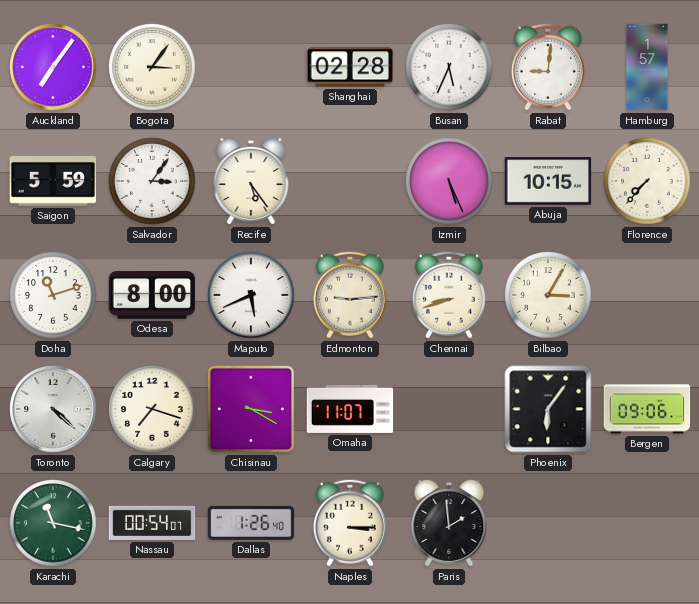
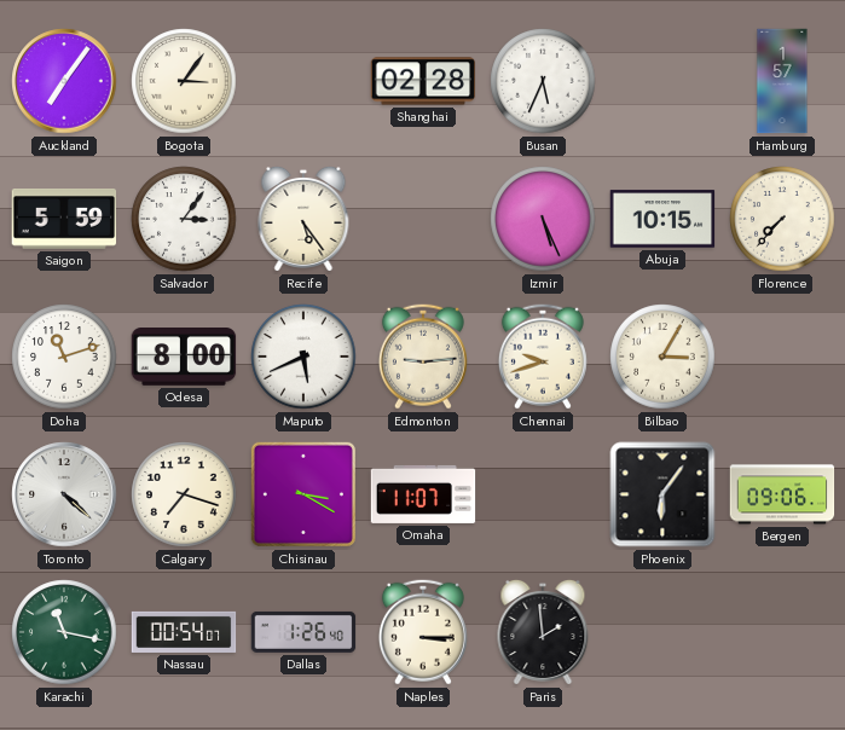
Rabat: 9:01 -> none (548, 67)
Chennai: 8:42 -> 9:42 (543, 357)
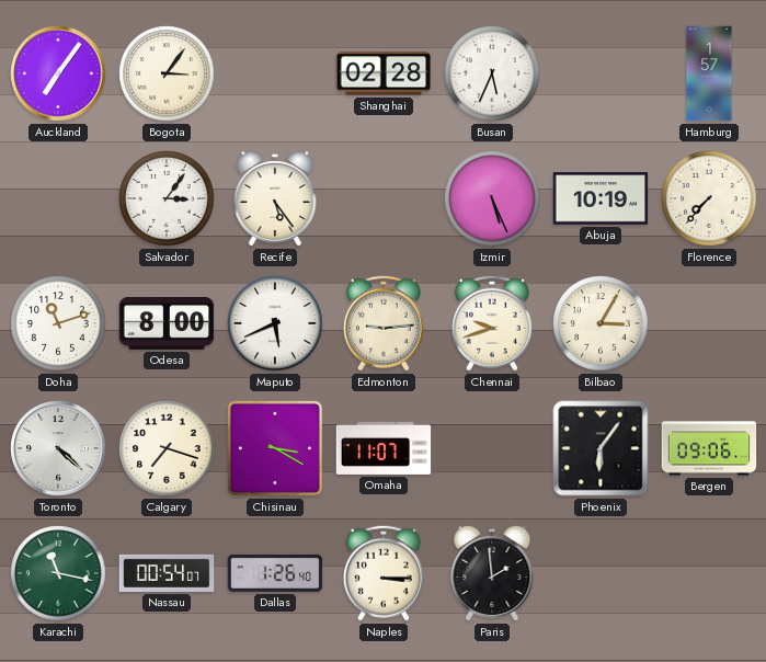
Saigon: 5:59 -> none (64, 220)
Abuja: 10:15 -> 10:19 (601, 198)
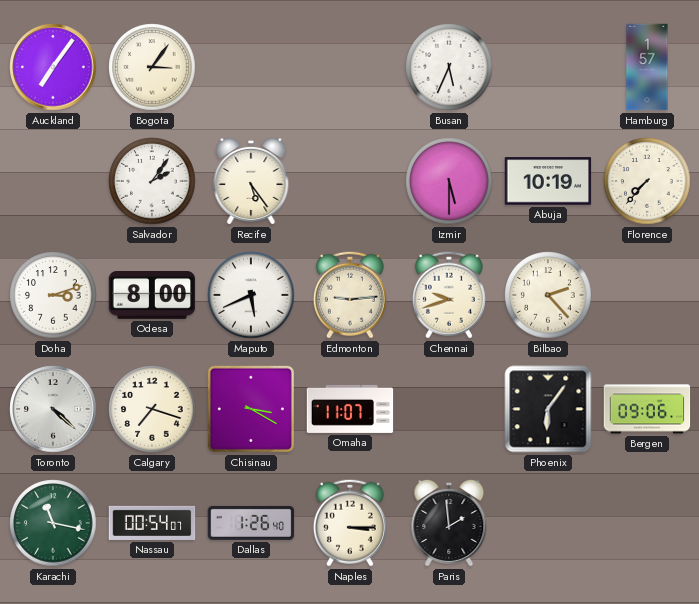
Shanghai: 02:28 -> none (384, 73)
Salvador: 3:06 -> 2:06 (152, 181)
Izmir: 5:26 -> 5:30 (449, 181)
Doha: 11:12 -> 3:12 (53, 295)
Bilbao: 3:05 -> 2:23 (548, 295)
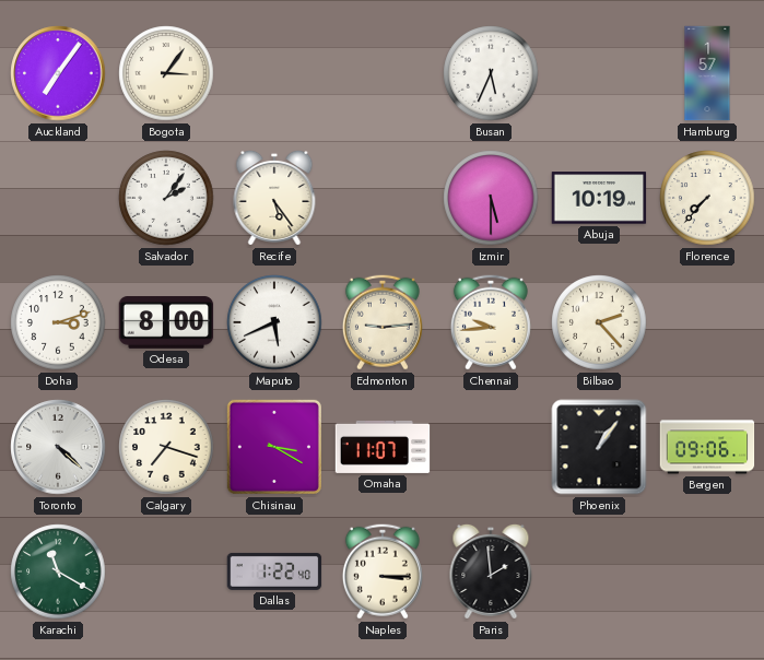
Chennai: 9:42 -> 9:44 (491, 322)
Phoenix: 6:06 -> 1:06 (599, 447)
Karachi: 11:17 -> 11:20 (58, 571)
Nassau: 00:54 -> none (152, 523)
Dallas: 1:26 -> 1:22 (274, 571)
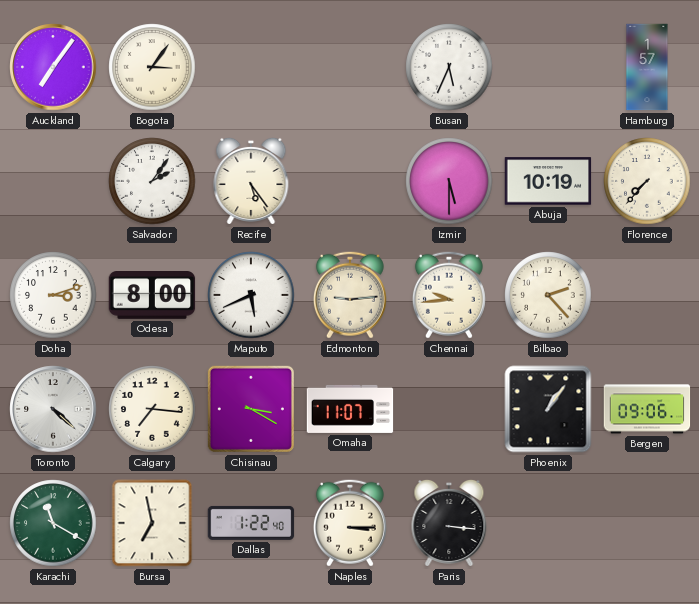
Calgary: 7:18 -> 7:16 (152, 409)
Bursa: none -> 6:58 (152, 523)
Paris: 1:59 -> 3:16 (449, 523)
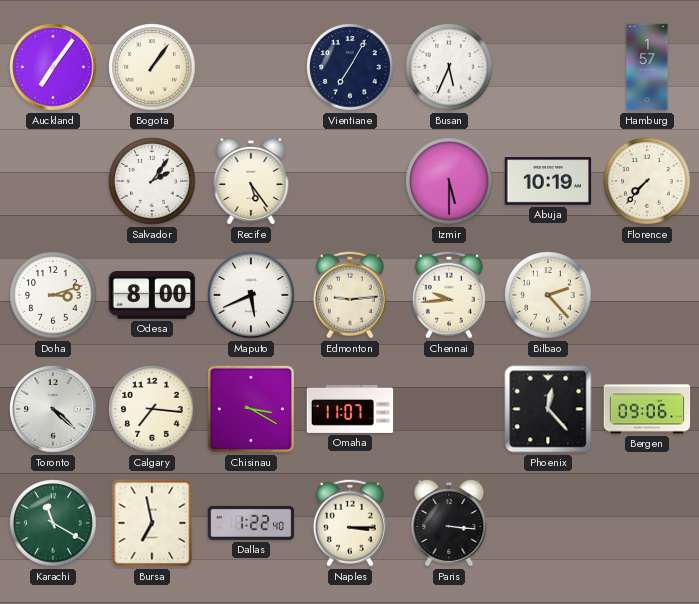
Bogota: 3:06 -> 1:06 (152, 67)
Vientiane: none -> 7:05 (350, 67)
Phoenix: 1:06 -> 12:23 (548, 409)
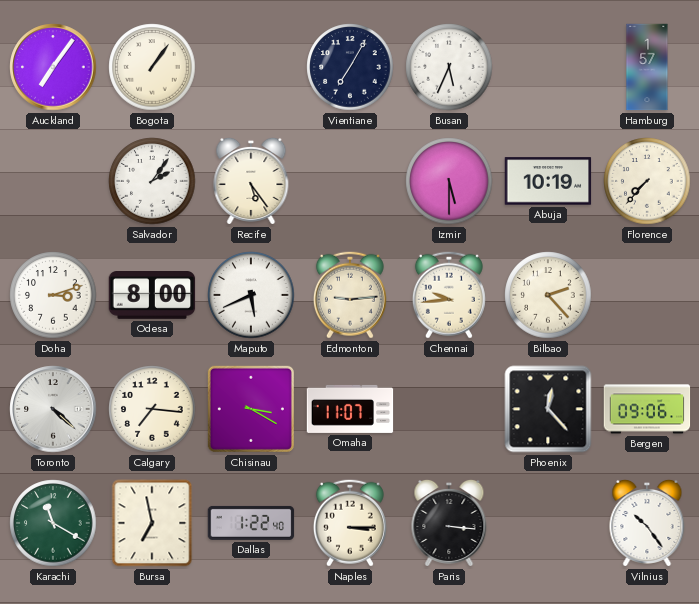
Vilnius: none -> 10:24 (647, 523)
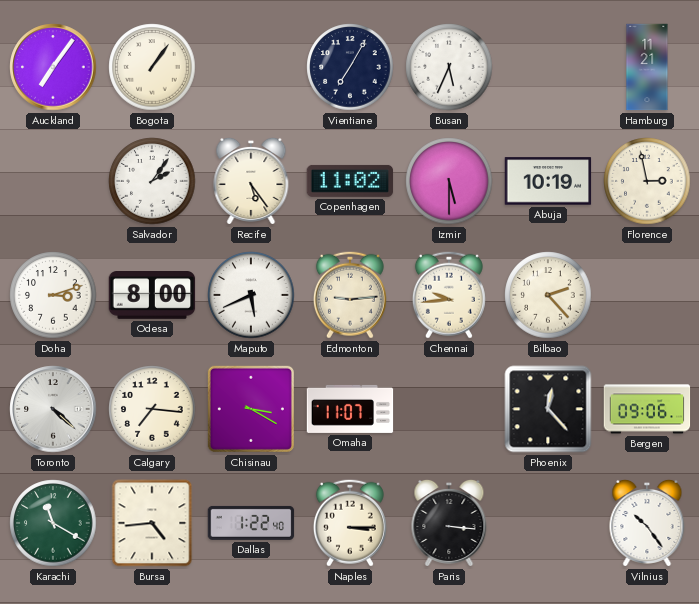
Hamburg: 1:57 -> 11:21 (647, 67)
Copenhagen: none -> 11:02 (350, 181)
Florence: 7:37 -> 2:58 (647, 181)
Bursa: 6:58 -> 4:44 (152, 523)
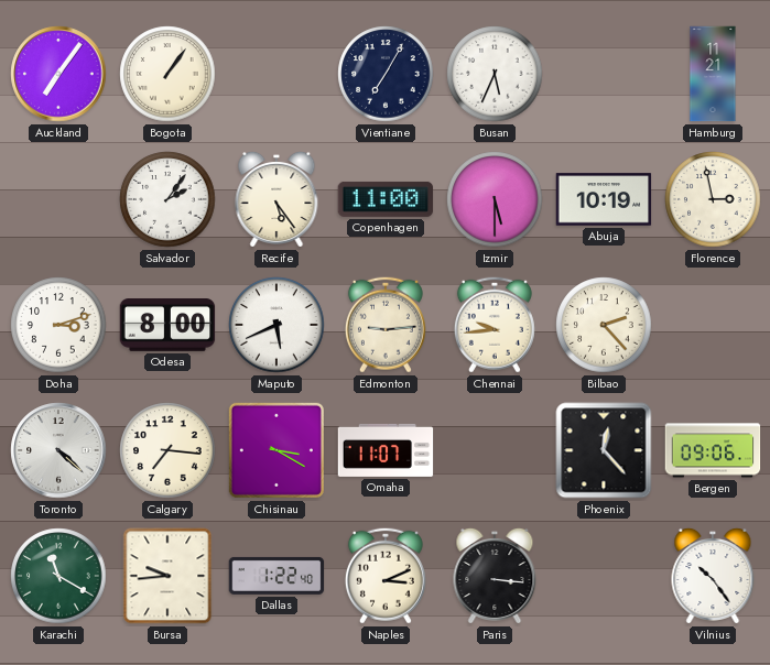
Copenhagen: 11:02 -> 11:00 (386, 199)
Bursa: 4:44 -> 9:44 (167, 576)
Naples: 3:15 -> 3:11 (386, 576)
